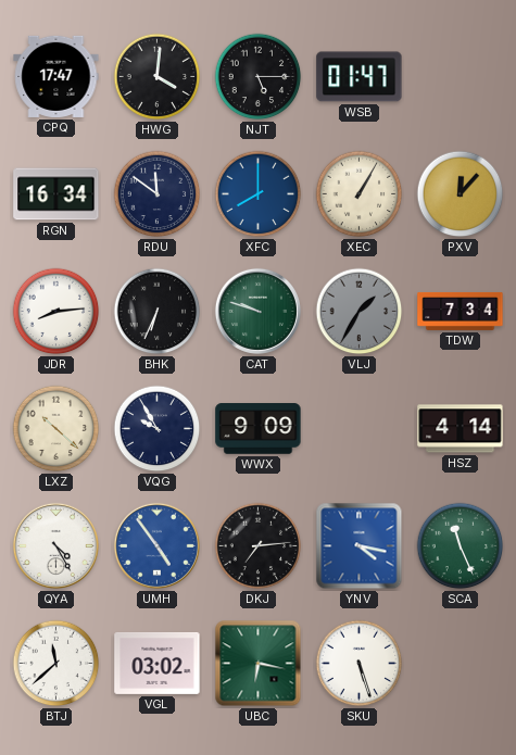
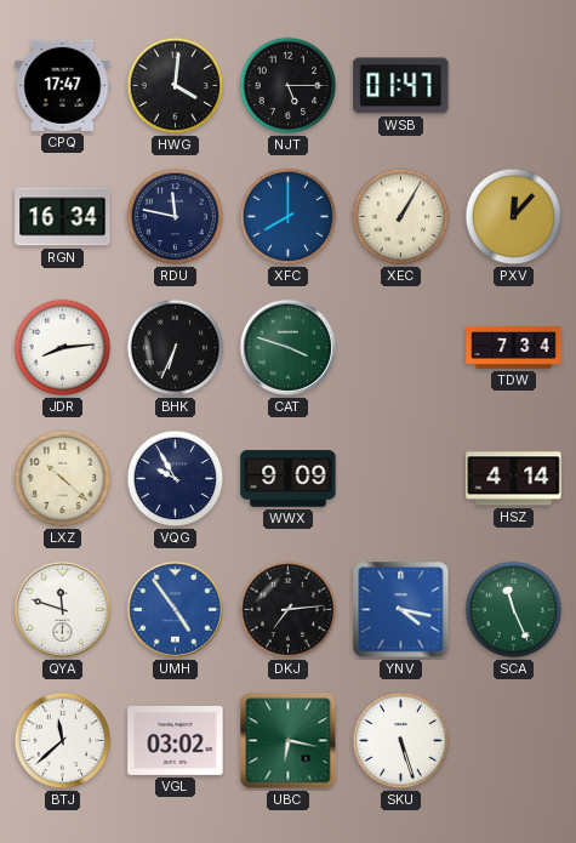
RDU: 11:51 -> 11:47 (176, 217)
CAT: 9:48 -> 3:48 (287, 347)
VLJ: 1:35 -> none (360, 312)
QYA: 4:25 -> 11:48 (62, 609)
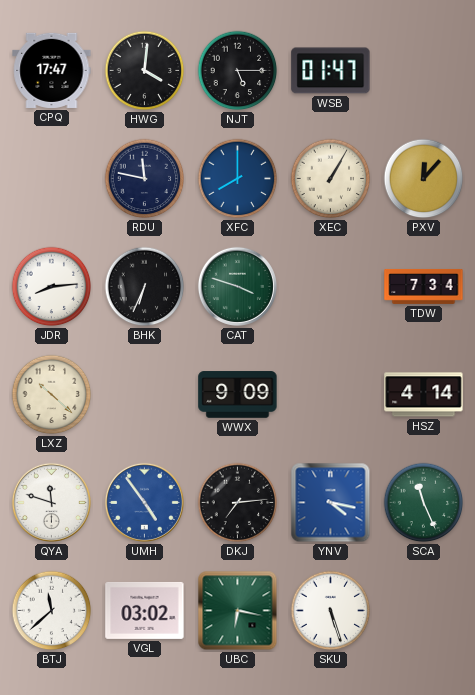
RGN: 16:34 -> none (63, 217)
VQG: 9:55 -> none (176, 479)
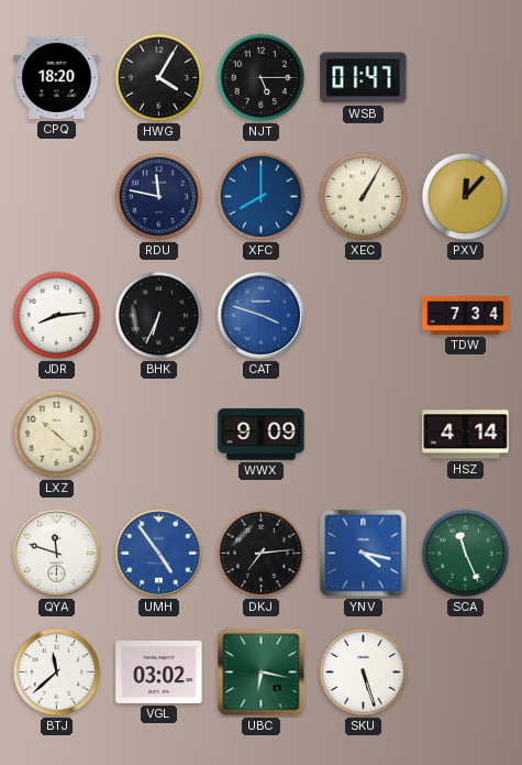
CPQ: 17:47 -> 18:20 (57, 77)
HWG: 4:01 -> 4:05 (159, 78)
CAT dial: green -> blue (260, 315)
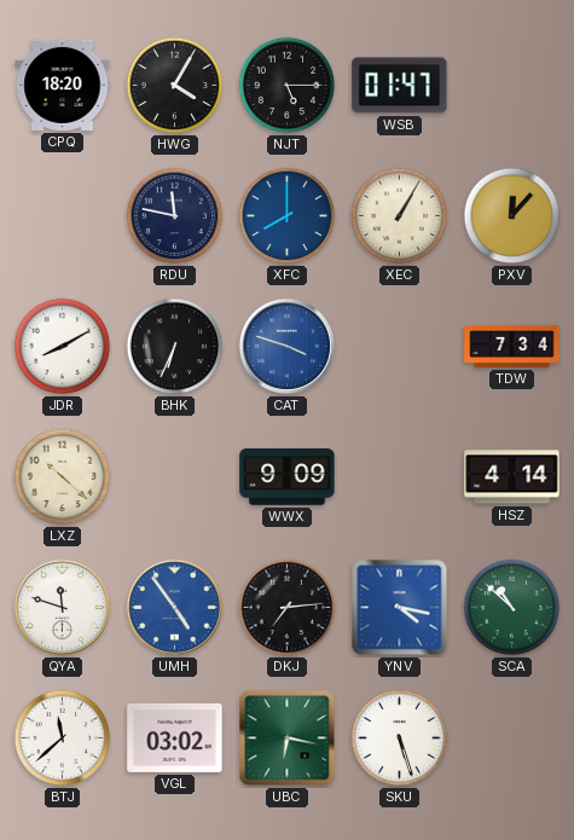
JDR: 8:14 -> 8:10 (63, 347)
SCA: 11:26 -> 10:52 (512, 608)
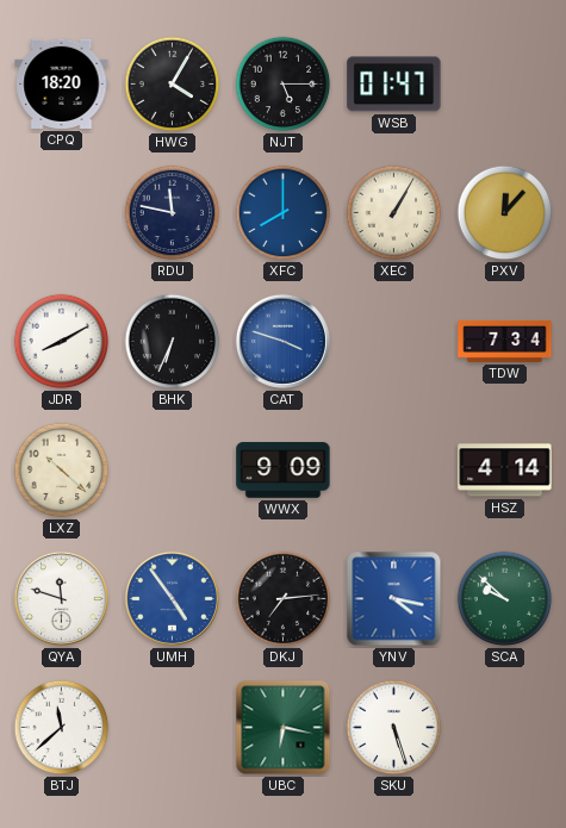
SCA: 10:52 -> 9:52 (505, 599)
VGL: 03:02 -> none (175, 737)
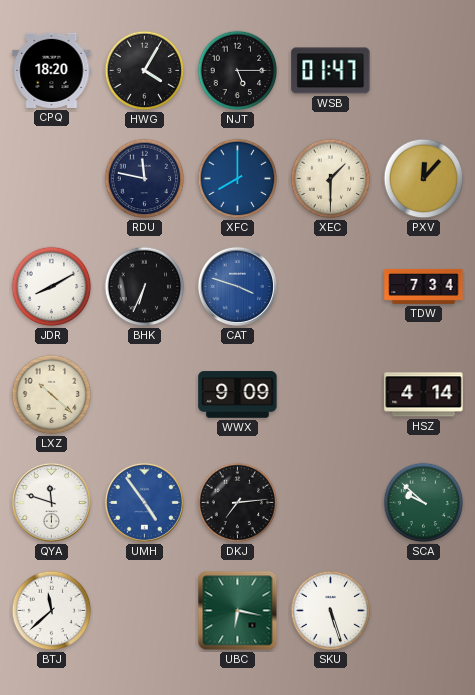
XEC: 1:05 -> 1:30 (331, 179)
YNV: 4:17 -> none (394, 599)
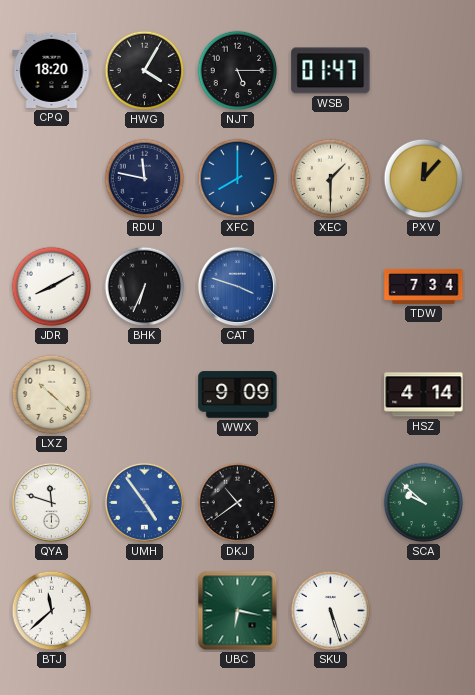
DKJ: 7:14 -> 10:39 (238, 503)
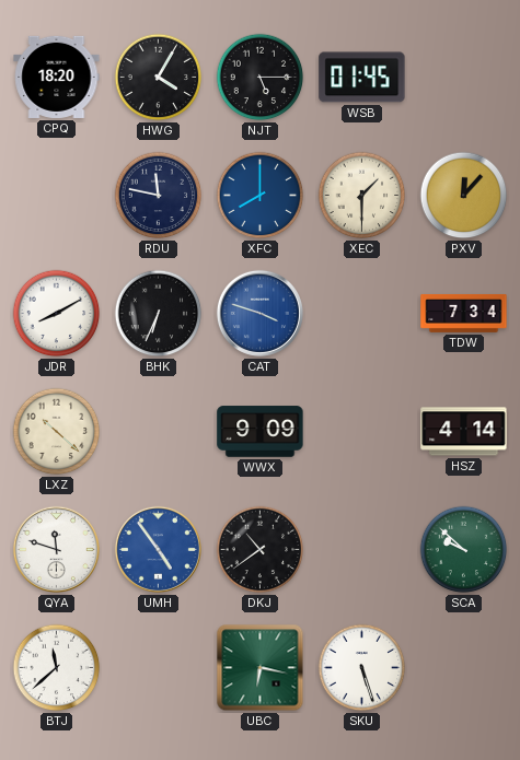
WSB: 01:47 -> 01:45 (362, 78)
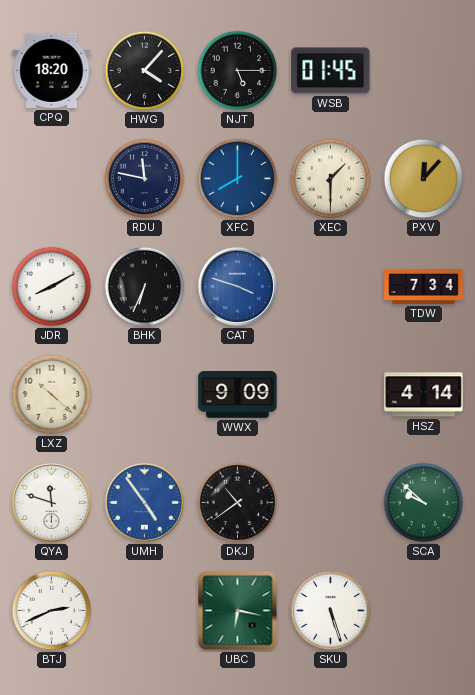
HWG: 4:05 -> 4:07 (145, 71)
BTJ: 11:38 -> 2:41 (52, 611)
